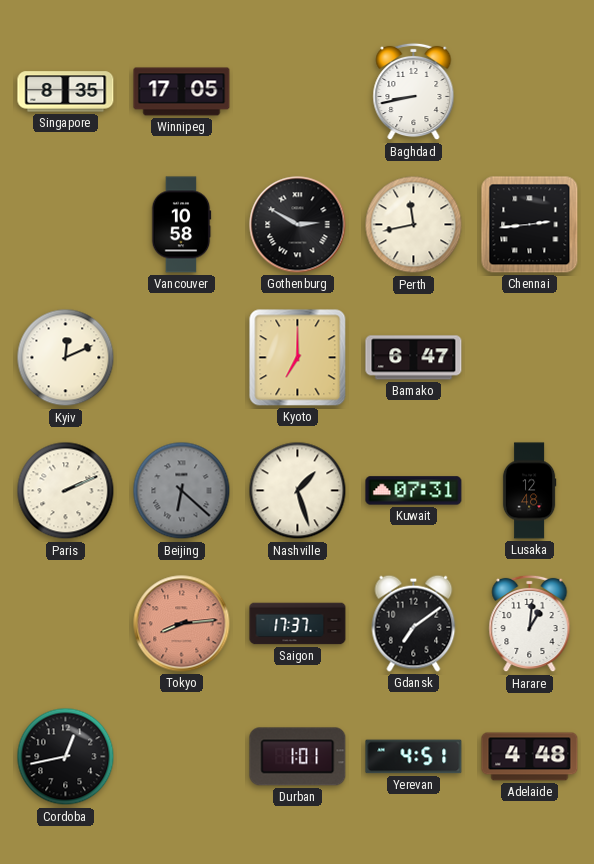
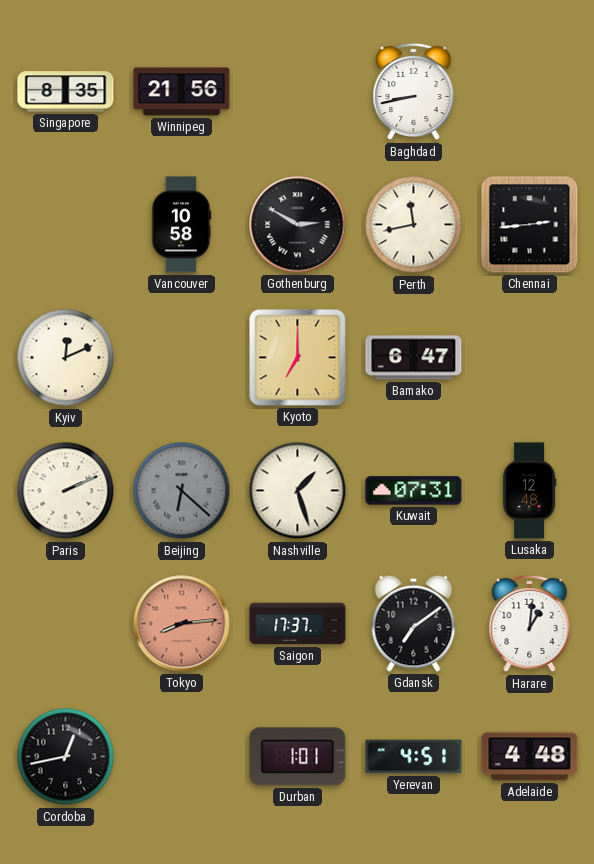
Winnipeg: 17:05 -> 21:56 (182, 92)
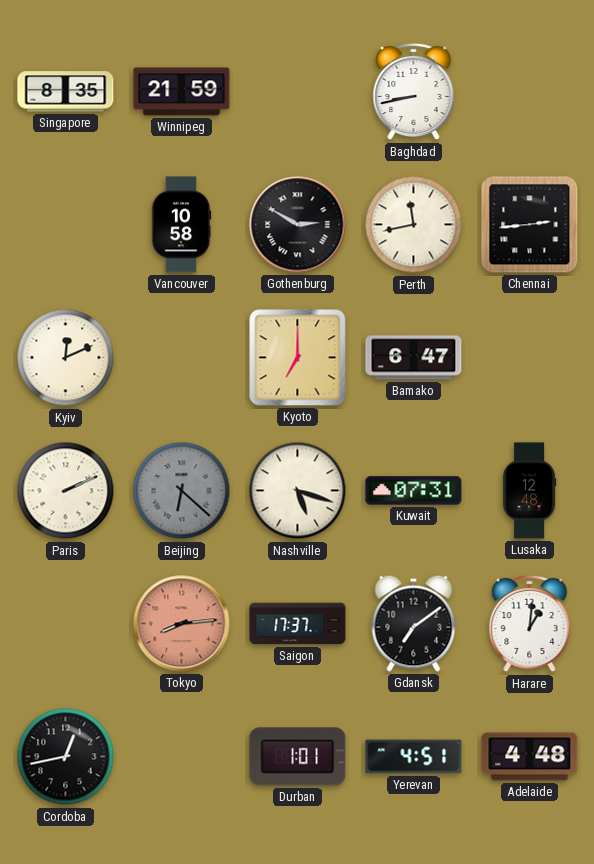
Winnipeg: 21:56 -> 21:59 (182, 92)
Nashville: 1:27 -> 5:18 (298, 491)
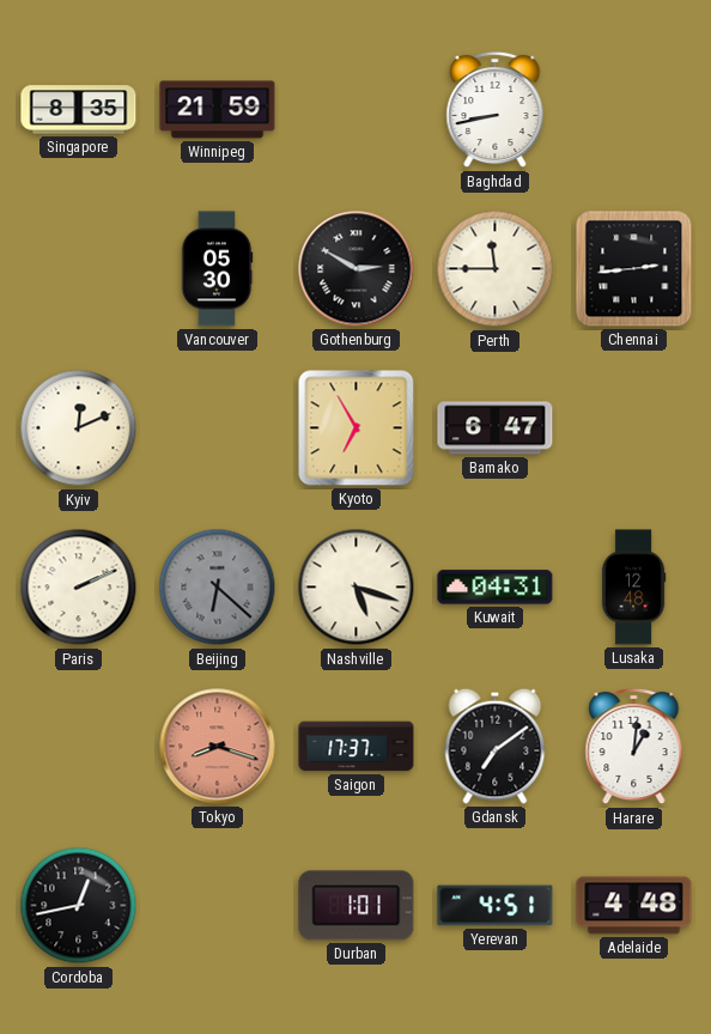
Vancouver: 10:58 -> 05:30 (217, 269)
Perth: 11:43 -> 11:45 (496, 269)
Kyoto: 7:00 -> 6:55 (357, 428)
Kuwait: 07:31 -> 04:31 (496, 588)
Tokyo: 8:14 -> 8:18 (218, 747)
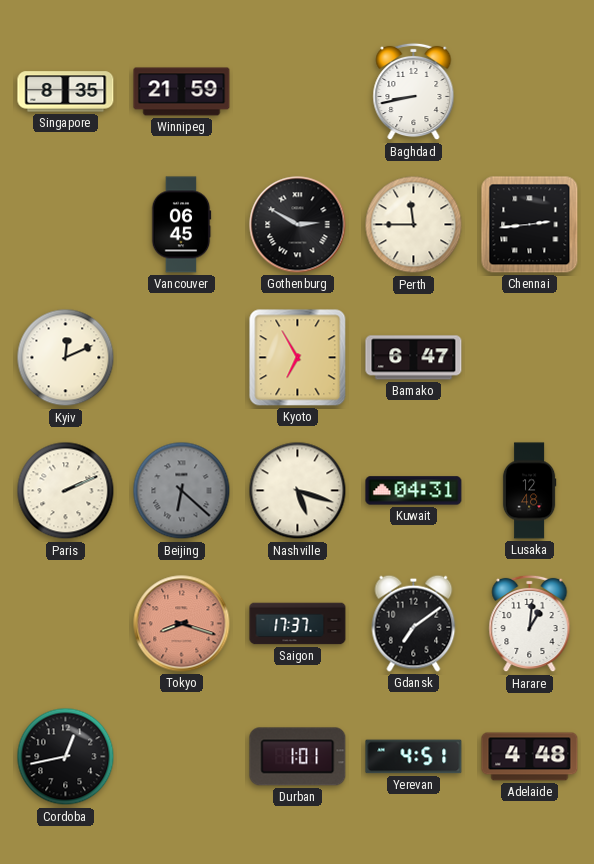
Vancouver: 05:30 -> 06:45 (181, 225)
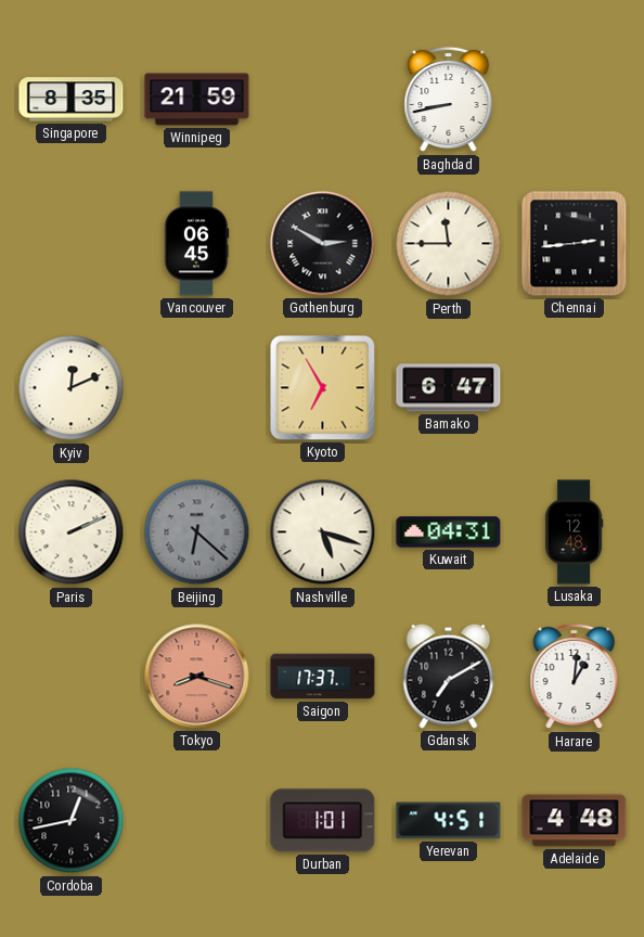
Gdansk: 7:09 -> 7:10 (449, 676)
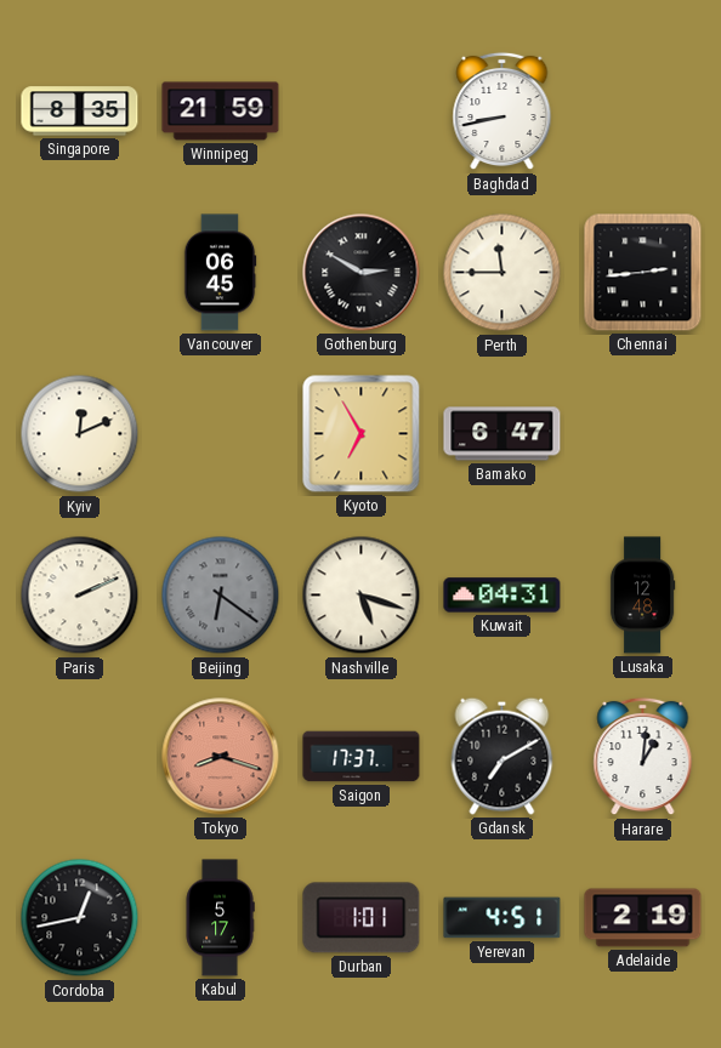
Beijing: 6:22 -> 6:21 (221, 596)
Kabul: none -> 5:17 (220, 918)
Adelaide: 4:48 -> 2:19 (643, 918)
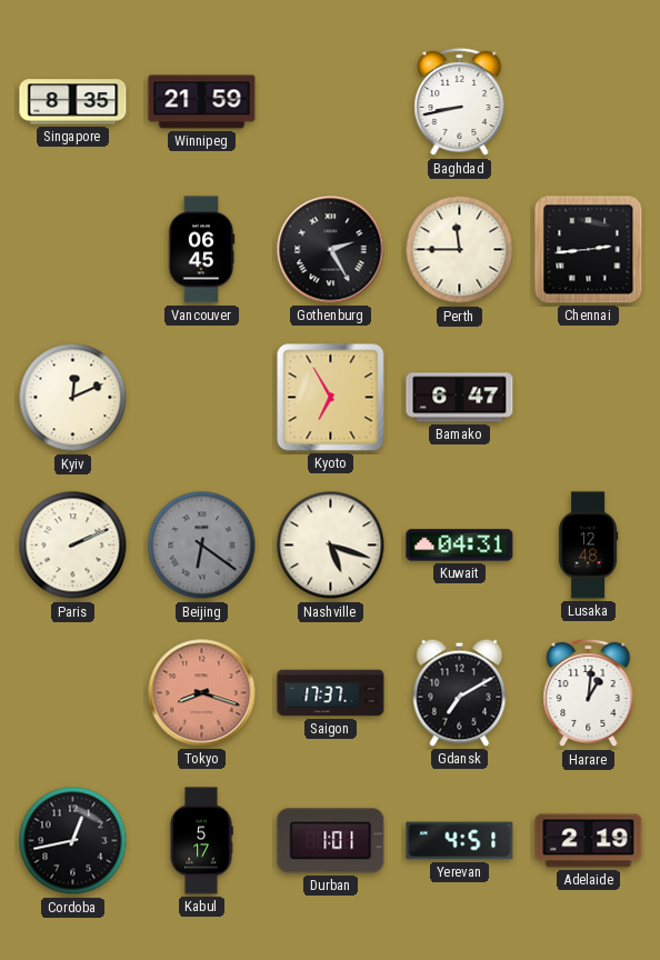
Gothenburg: 2:50 -> 2:25 (331, 250)
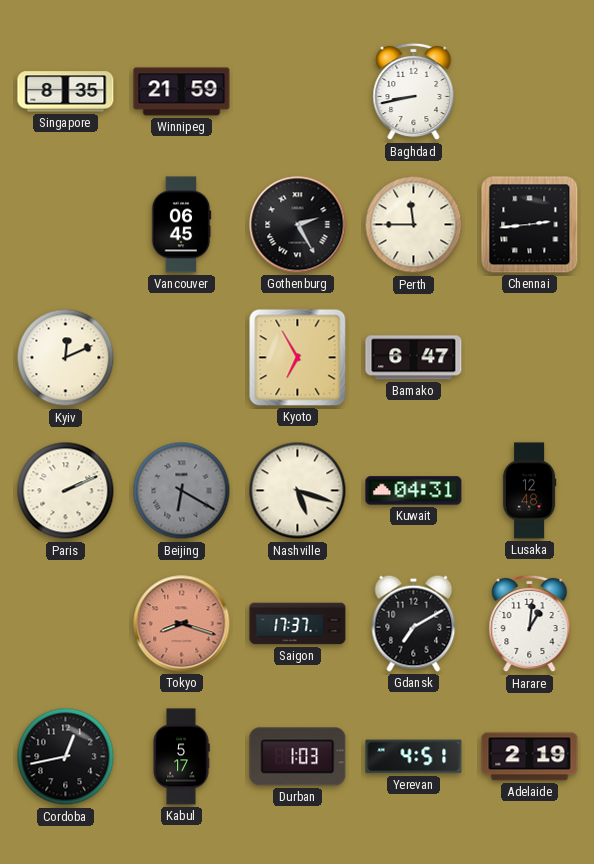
Beijing: 6:21 -> 6:20 (182, 491)
Durban: 1:01 -> 1:03 (298, 757)
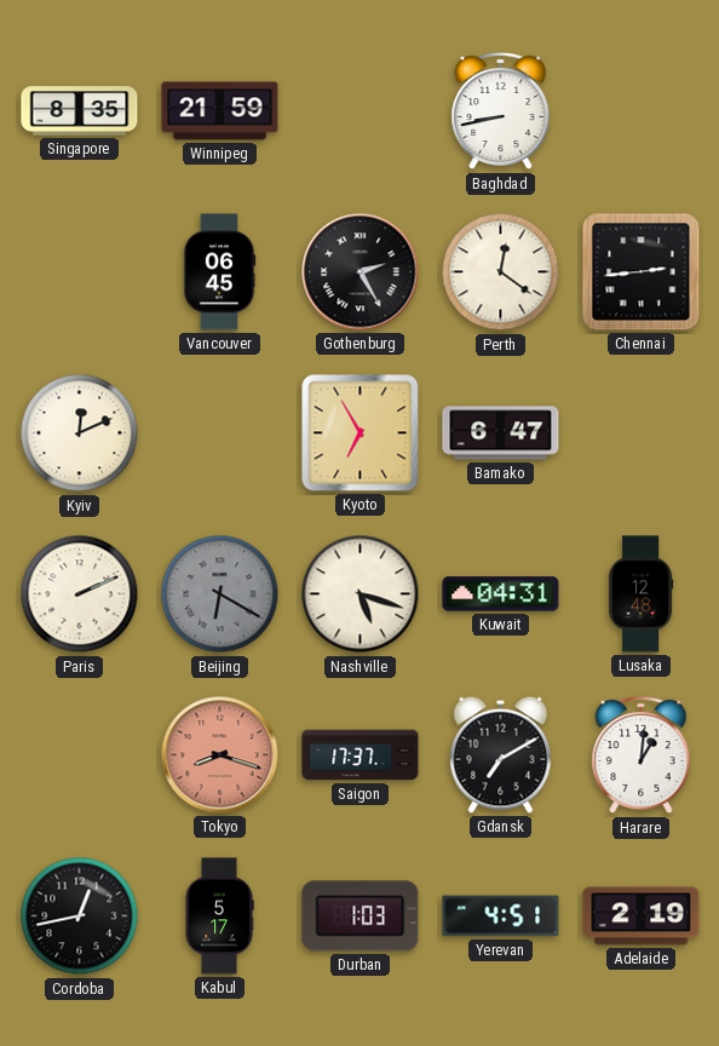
Perth: 11:45 -> 12:21 (501, 272)
